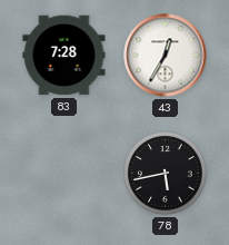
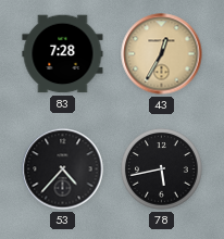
43 dial: white -> champagne (162, 54)
53: none -> 4:37 (63, 169)
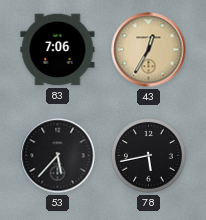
83: 7:28 -> 7:06 (58, 50)
53: 4:37 -> 5:37 (58, 156)
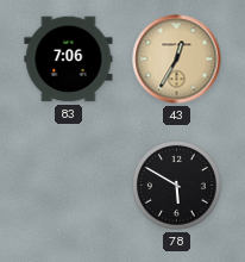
53: 5:37 -> none (58, 156)
78: 5:43 -> 5:50 (177, 186)
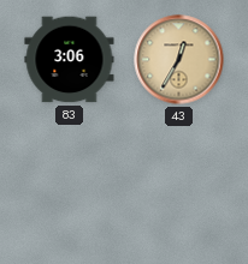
83: 7:06 -> 3:06 (70, 60)
78: 5:50 -> none (177, 186)
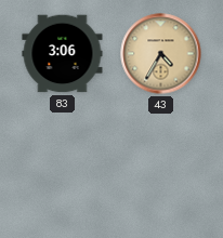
43: 12:35 -> 4:35 (161, 54)
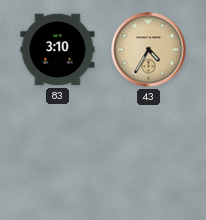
83: 3:06 -> 3:10 (58, 50)
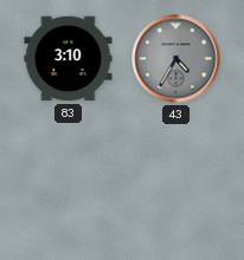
43 dial: champagne -> grey (176, 59)
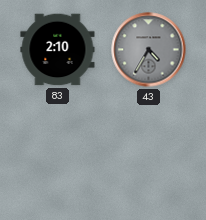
83: 3:10 -> 2:10 (58, 50)
